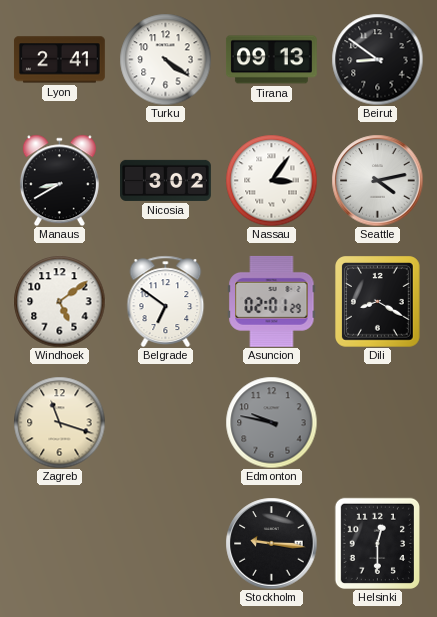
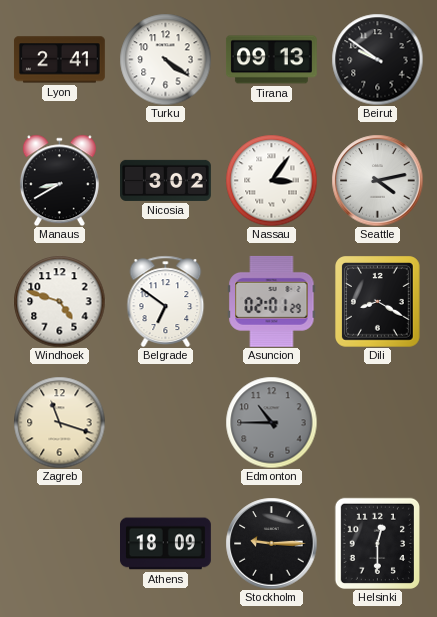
Beirut: 8:51 -> 9:51 (377, 59)
Windhoek: 5:09 -> 4:48 (59, 301)
Edmonton: 9:47 -> 10:45 (271, 422)
Athens: none -> 18:09 (166, 544)
Stockholm: 9:16 -> 9:15 (271, 543)
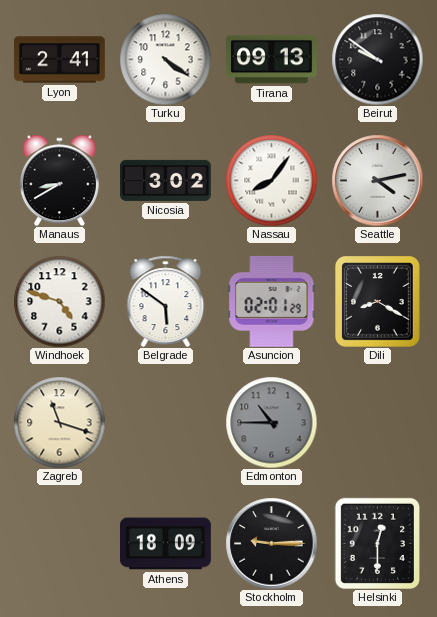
Nassau: 3:06 -> 8:06 (271, 180)
Belgrade: 6:51 -> 5:51 (166, 301)
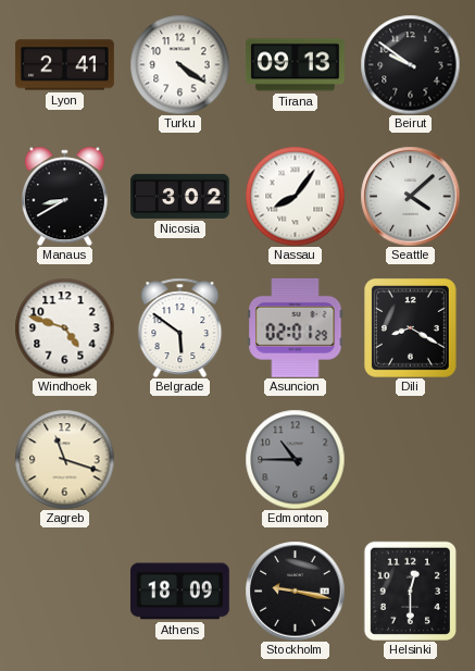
Seattle: 4:13 -> 4:08 (410, 196)
Stockholm: 9:15 -> 9:17 (295, 591)
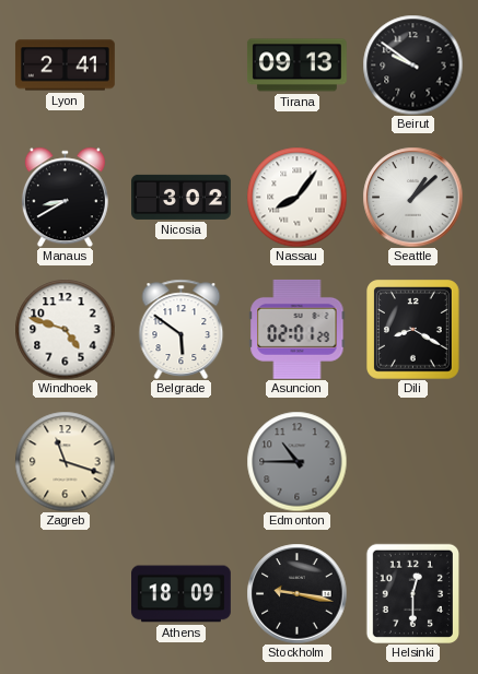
Turku: 4:21 -> none (179, 64)
Seattle: 4:08 -> 1:08 (412, 197)
